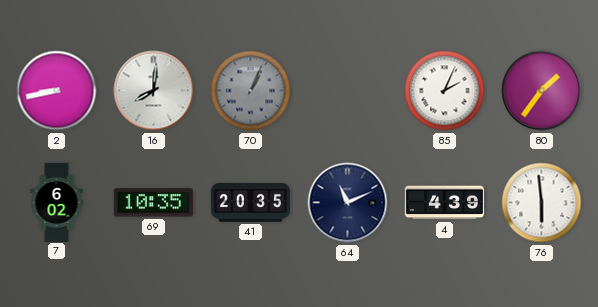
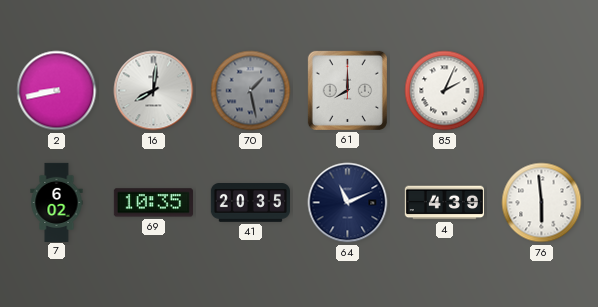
70: 1:04 -> 1:28 (251, 91)
61: none -> 8:00 (347, 90)
80: 1:36 -> none (542, 91)
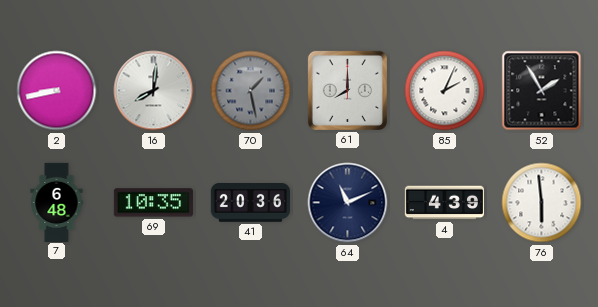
52: none -> 1:55 (542, 91)
7: 6:02 -> 6:48 (57, 202)
41: 20:35 -> 20:36 (250, 203)
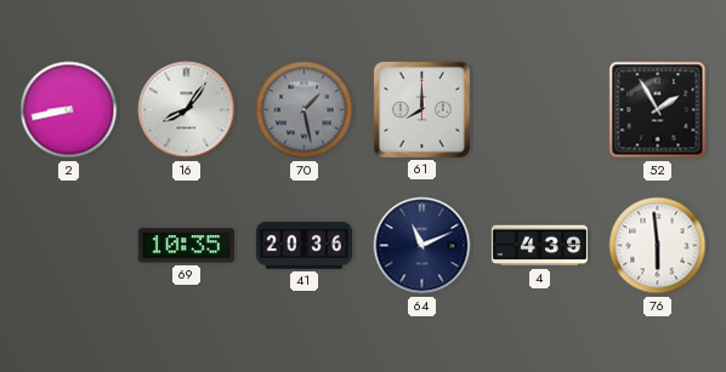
16: 8:01 -> 8:06 (187, 110)
85: 2:04 -> none (445, 91)
7: 6:48 -> none (57, 202)
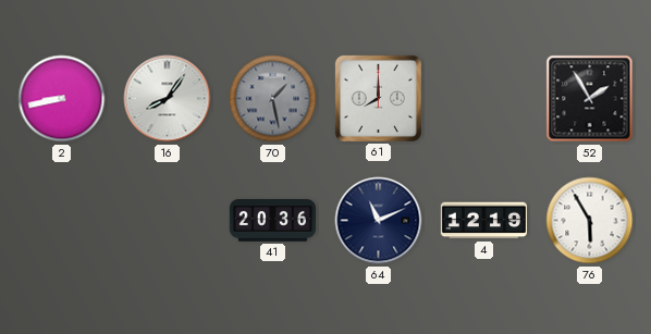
69: 10:35 -> none (186, 246)
4: 4:39 -> 12:19 (483, 221)
76: 5:59 -> 5:55 (590, 221)
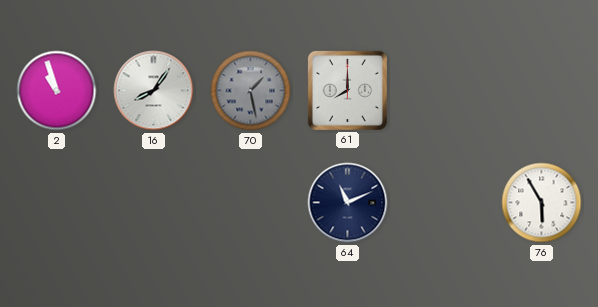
2: 8:43 -> 10:57 (57, 91)
52: 1:55 -> none (590, 99)
41: 20:36 -> none (272, 221)
4: 12:19 -> none (483, 221)
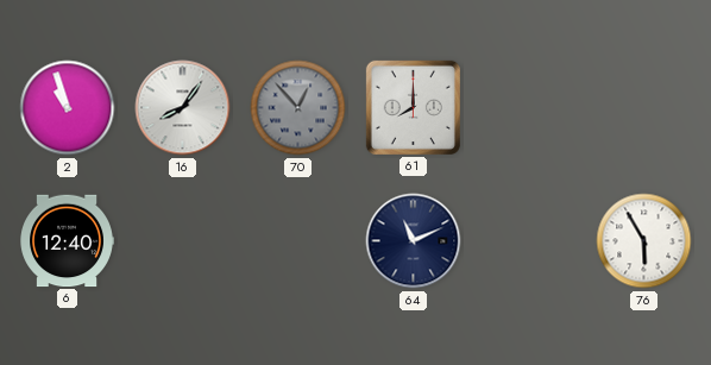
70: 1:28 -> 12:53 (298, 108)
6: none -> 12:40 (67, 241)
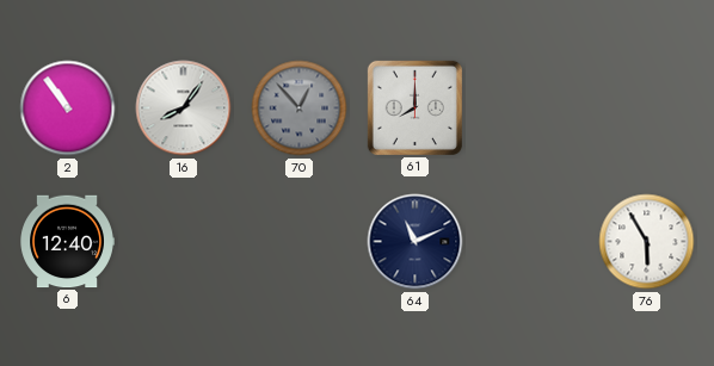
2: 10:57 -> 10:54 (68, 108)
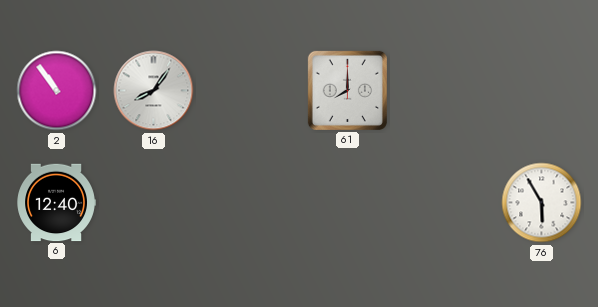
70: 12:53 -> none (300, 108)
64: 11:11 -> none (416, 242)
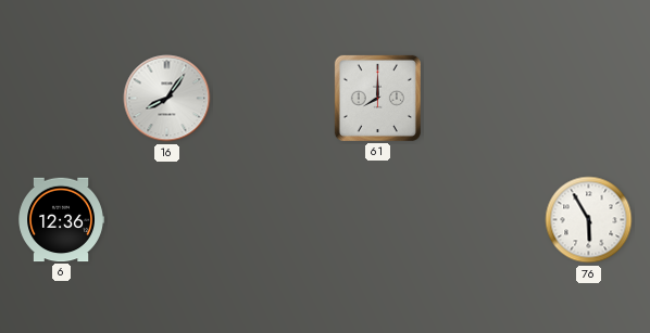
2: 10:54 -> none (57, 91)
6: 12:40 -> 12:36 (61, 220)
